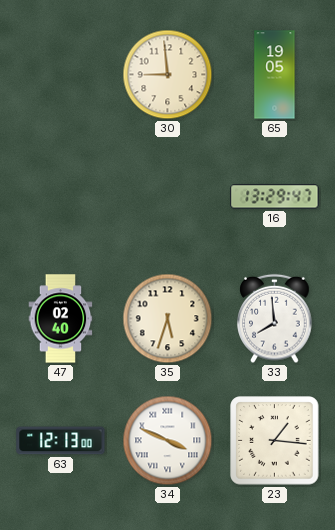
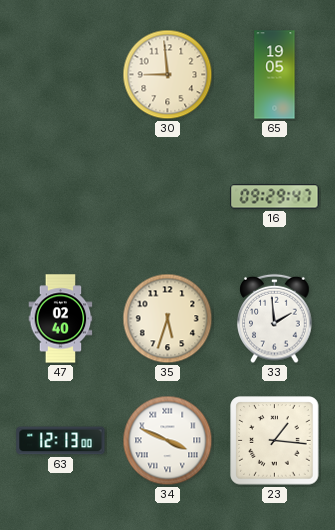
16: 13:29 -> 09:29 (275, 197)
33: 7:59 -> 1:59 (275, 319)
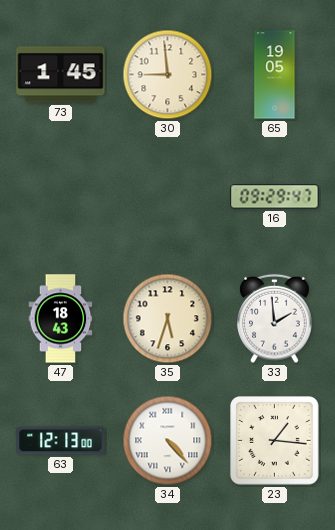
73: none -> 1:45 (61, 75)
47: 02:40 -> 18:43 (61, 319)
34: 3:49 -> 4:23 (168, 441)
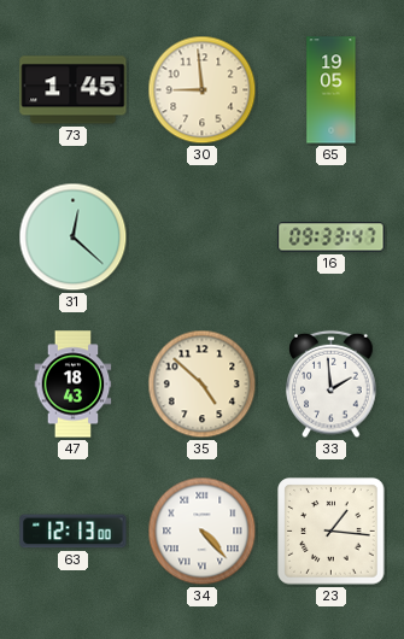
31: none -> 12:22 (74, 238)
16: 09:29 -> 09:33 (332, 238)
35: 5:33 -> 4:52 (203, 385)
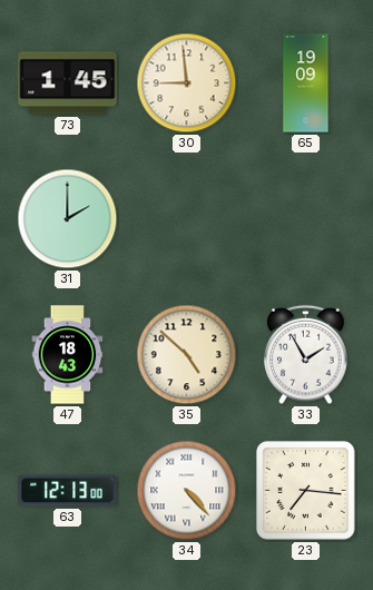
65: 19:05 -> 19:09 (306, 83)
31: 12:22 -> 2:00 (68, 219)
16: 09:33 -> none (332, 238)
33: 1:59 -> 1:55 (306, 355)
23: 1:16 -> 7:16 (306, 491)
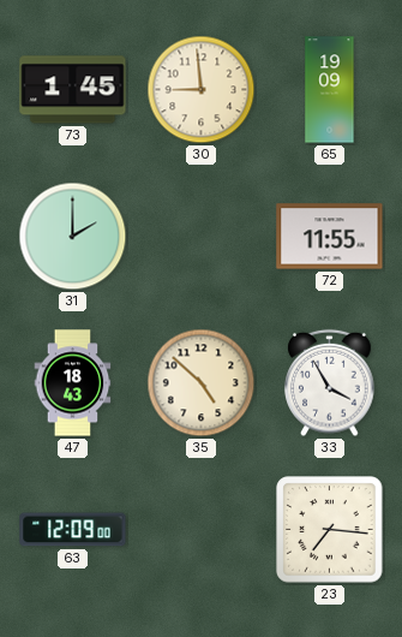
72: none -> 11:55 (330, 237)
33: 1:55 -> 3:55 (330, 383)
63: 12:13 -> 12:09 (73, 530)
34: 4:23 -> none (187, 491)
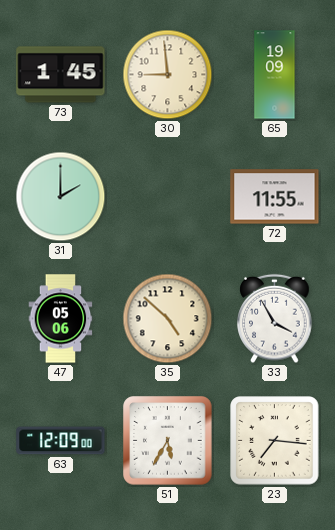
47: 18:43 -> 05:06 (61, 319)
51: none -> 5:35 (168, 441)
